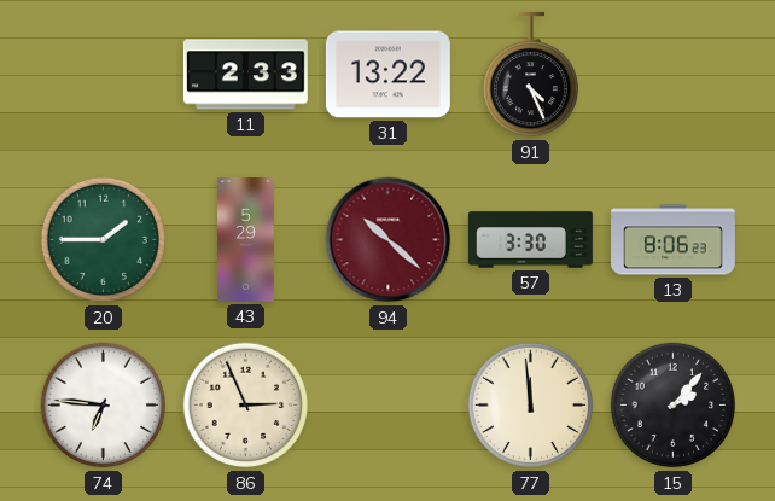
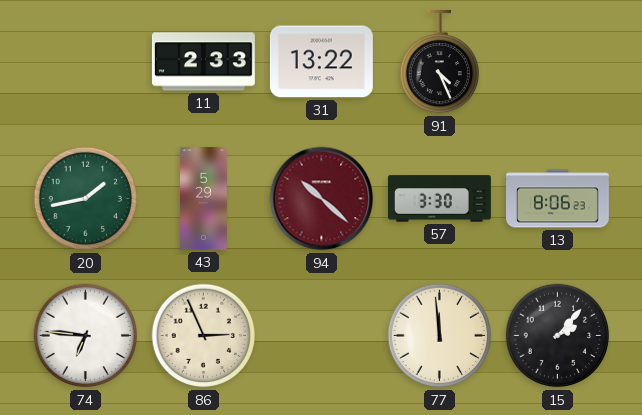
20: 1:45 -> 1:43 (86, 199)
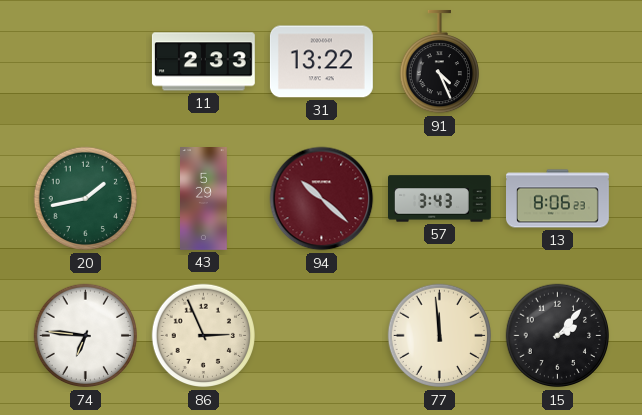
57: 3:30 -> 3:43 (440, 199)
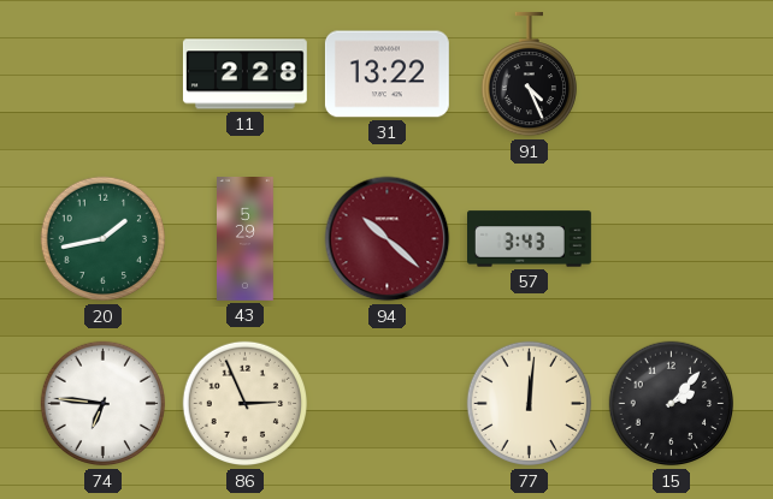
11: 2:33 -> 2:28 (244, 75)
13: 8:06 -> none (558, 199)
77: 11:59 -> 12:01 (530, 404)
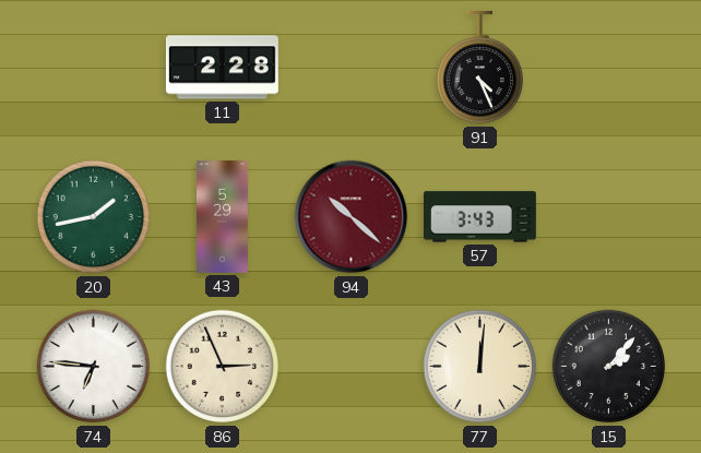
31: 13:22 -> none (386, 75)
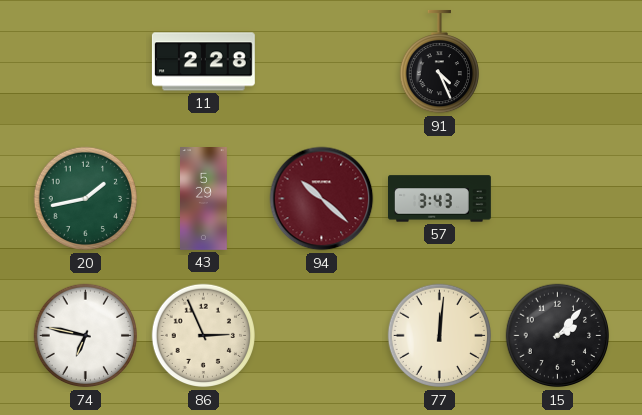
74: 6:46 -> 6:47 (86, 336)
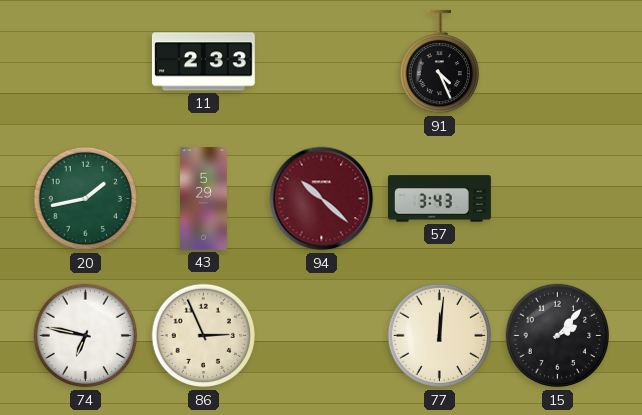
11: 2:28 -> 2:33 (203, 62)
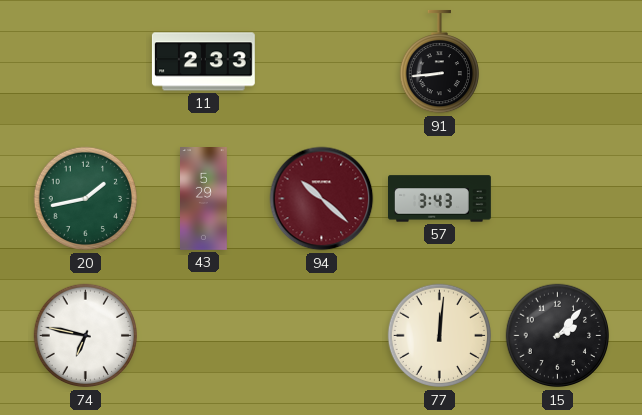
91: 4:26 -> 8:44 (439, 62)
86: 2:56 -> none (204, 336)
